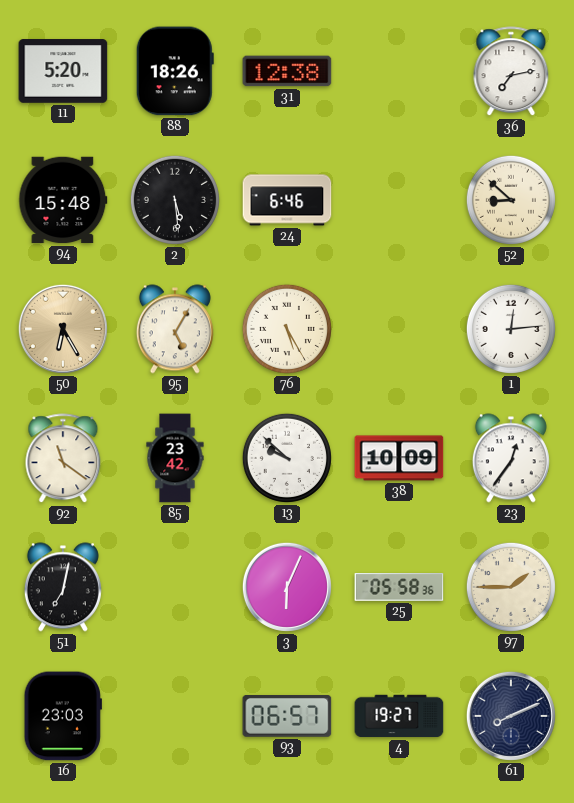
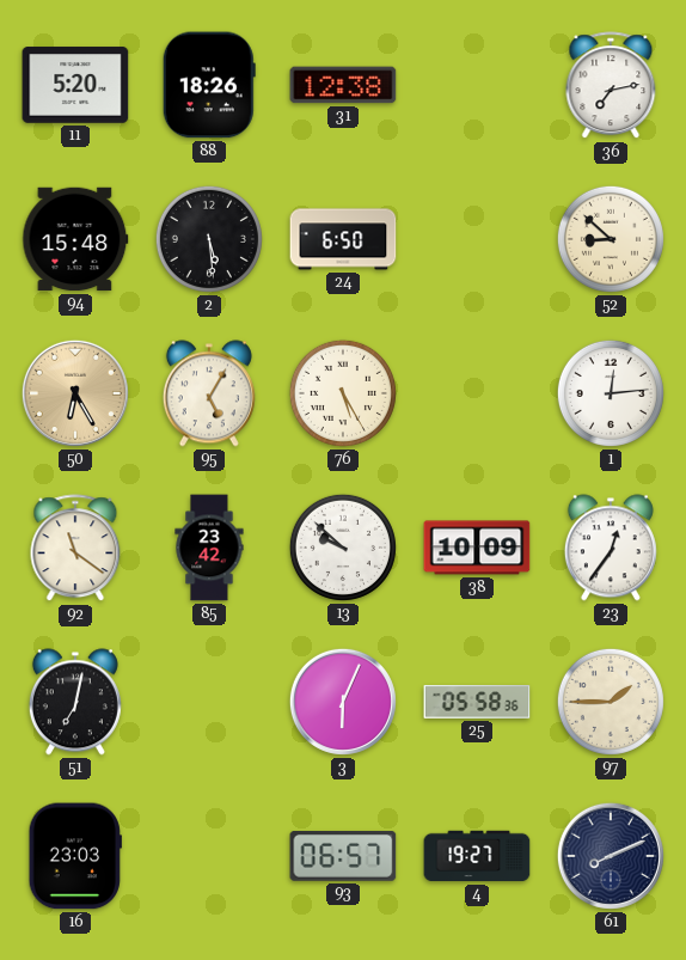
24: 6:46 -> 6:50 (343, 239)
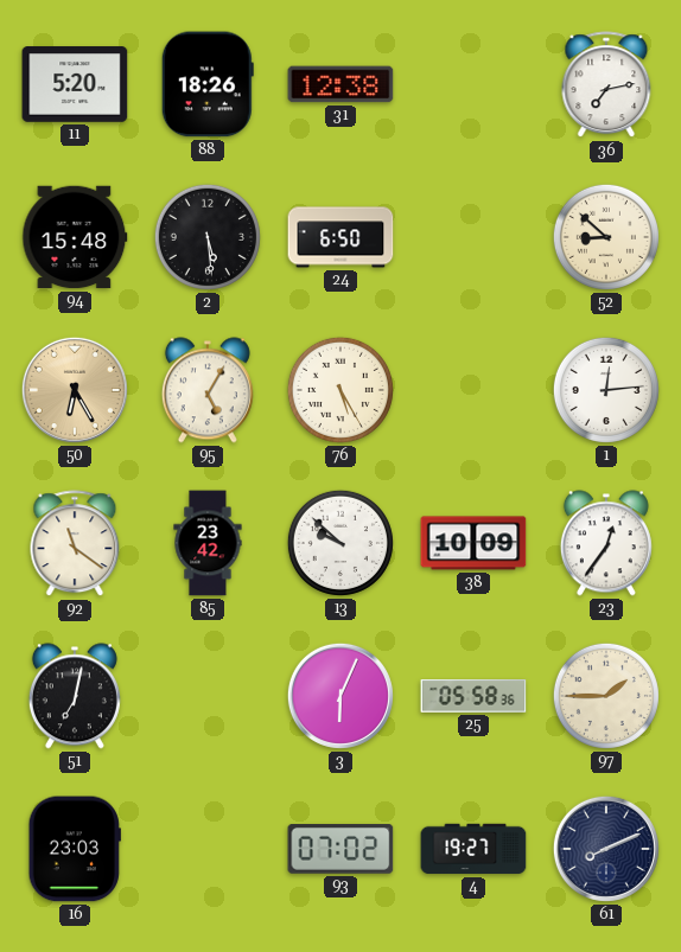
93: 06:57 -> 07:02 (340, 850)
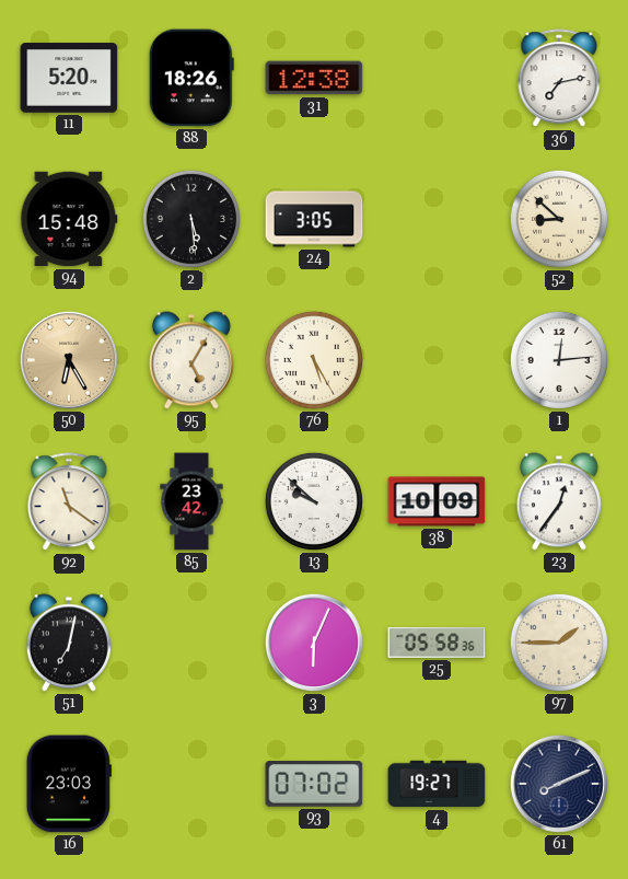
24: 6:50 -> 3:05 (314, 219)
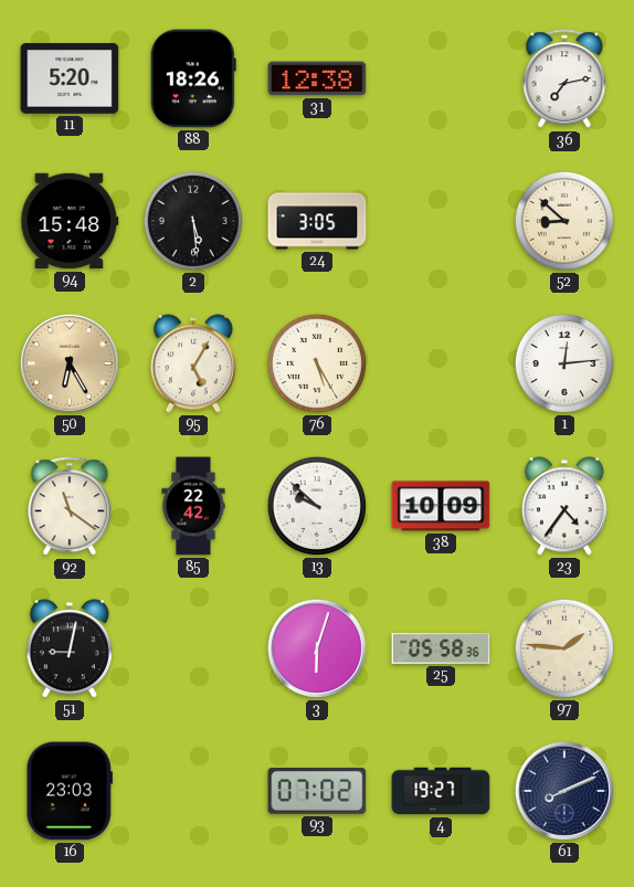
85: 23:42 -> 22:42 (193, 506)
23: 12:36 -> 4:36 (564, 506)
51: 7:02 -> 9:02 (70, 648)
3: 6:04 -> 6:03 (317, 648)
97: 1:45 -> 1:46 (564, 648)
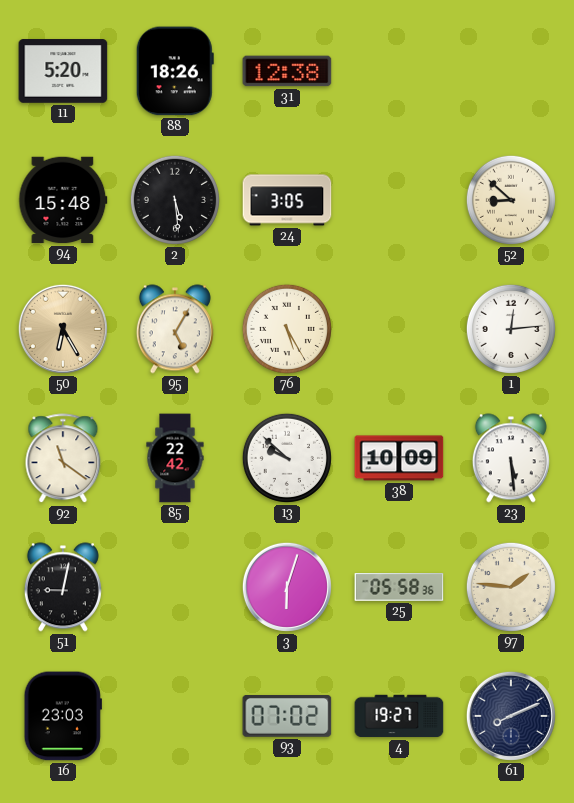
36: 7:13 -> none (564, 80)
23: 4:36 -> 5:29 (511, 458)
